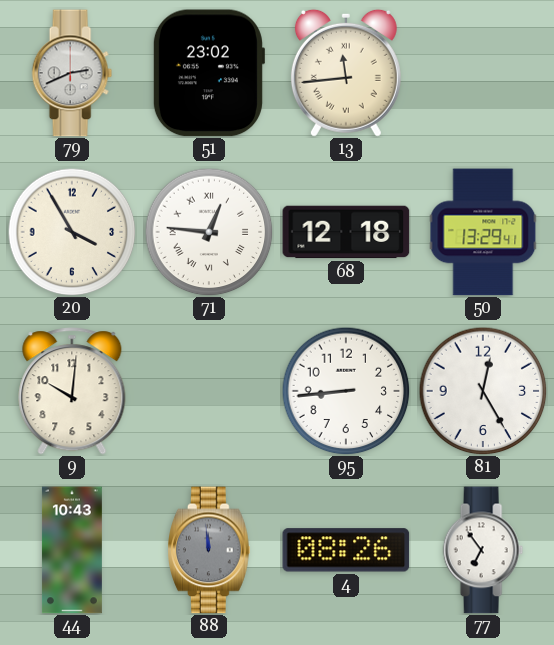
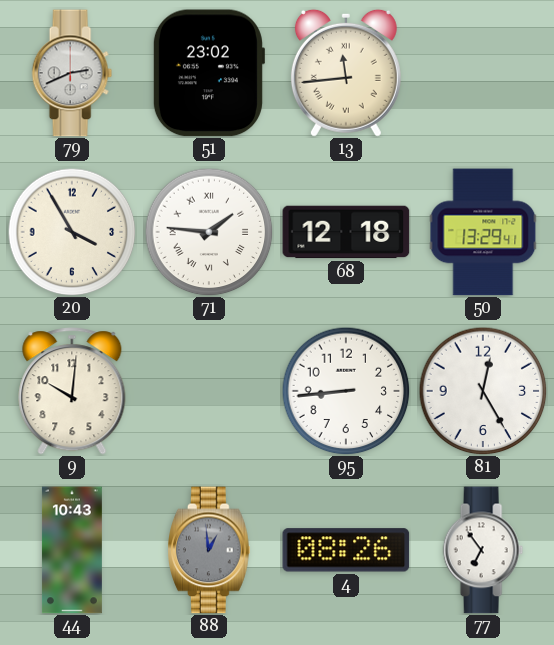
71: 12:46 -> 1:46 (209, 232)
88: 11:59 -> 12:59 (209, 550)
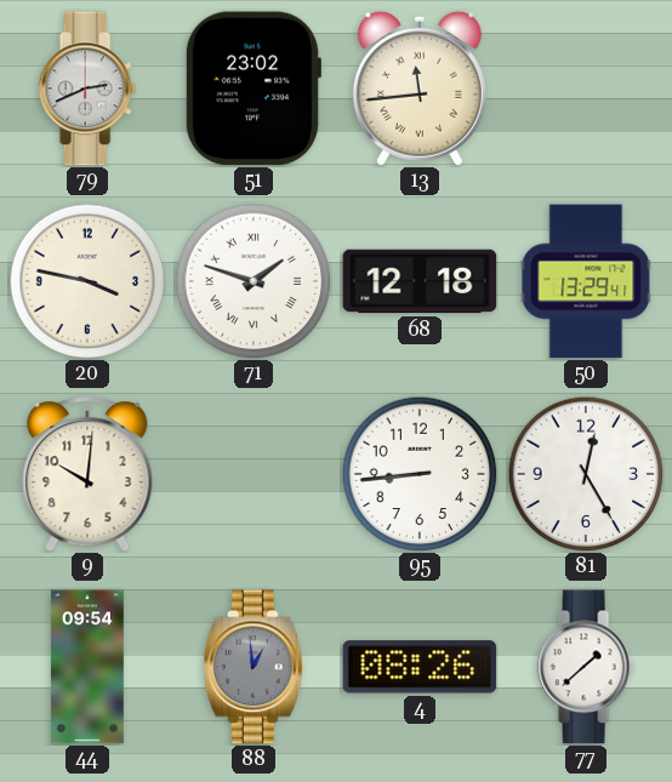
20: 3:55 -> 3:47 (87, 281)
71: 1:46 -> 1:48 (254, 281)
44: 10:43 -> 09:54 (87, 667)
77: 6:54 -> 1:38 (586, 667)
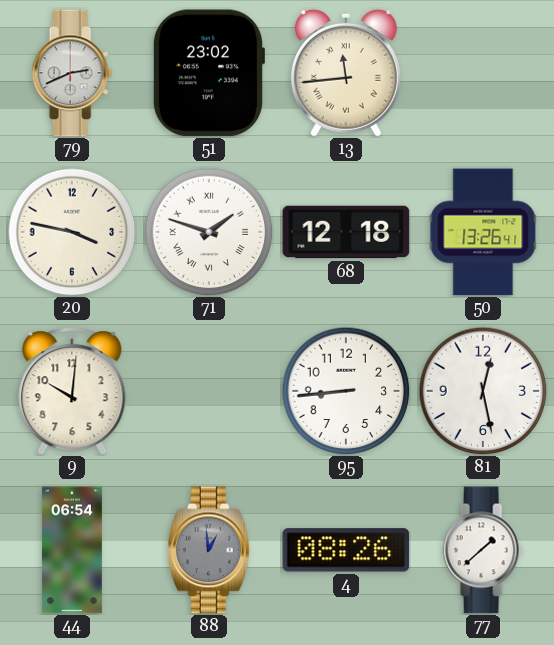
50: 13:29 -> 13:26 (483, 232)
81: 12:25 -> 12:28 (483, 391)
44: 09:54 -> 06:54 (72, 550)
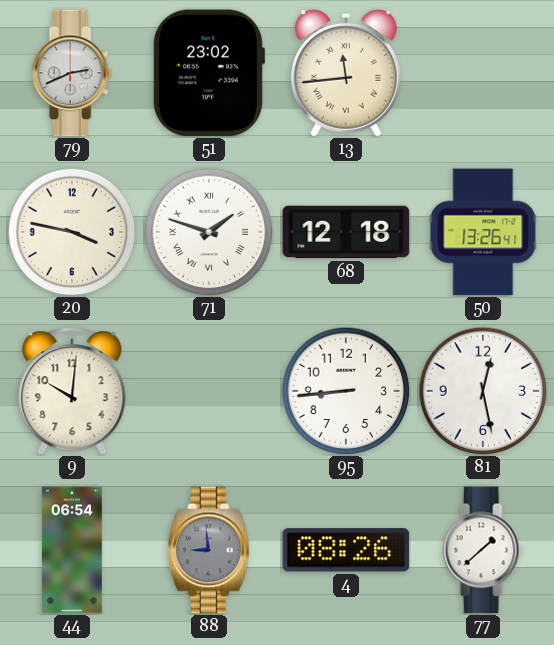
88: 12:59 -> 8:59 (209, 550)
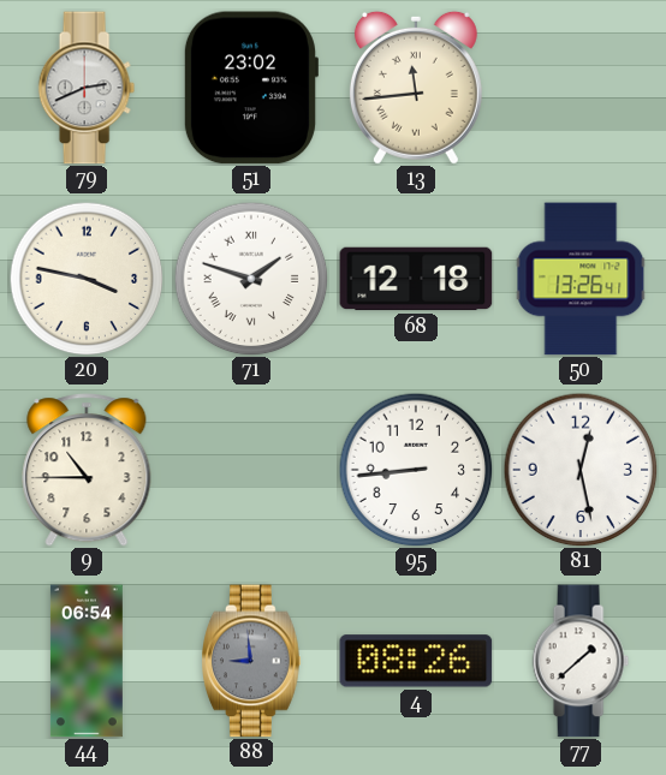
9: 10:01 -> 10:45 (87, 470)
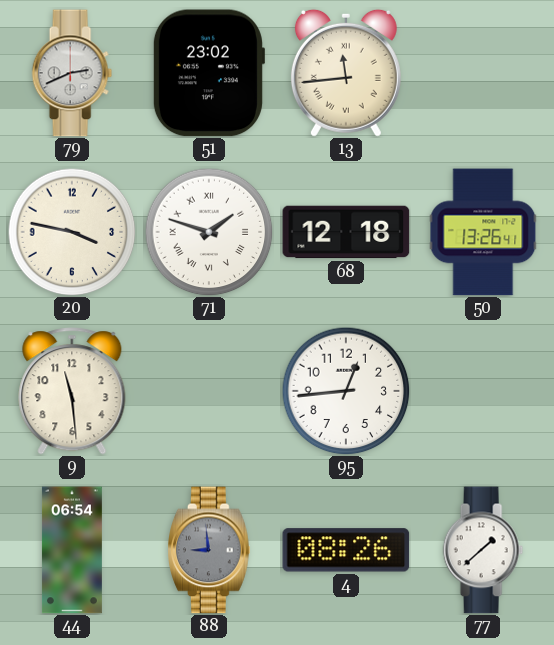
9: 10:45 -> 11:29 (72, 391)
95: 8:44 -> 12:44 (346, 391)
81: 12:28 -> none (581, 470)
